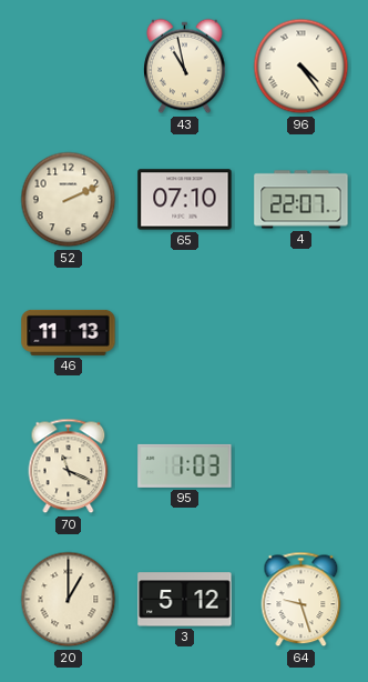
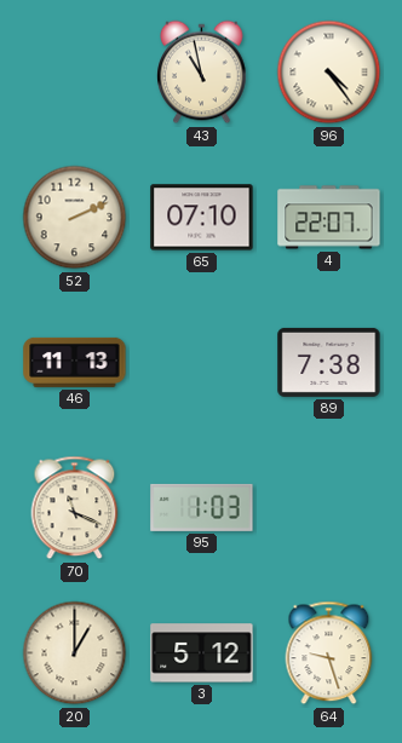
89: none -> 7:38 (329, 362)
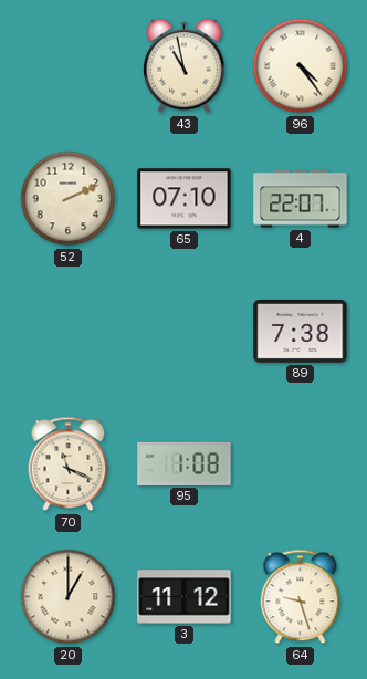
46: 11:13 -> none (75, 362)
95: 1:03 -> 1:08 (185, 463)
3: 5:12 -> 11:12 (185, 597)
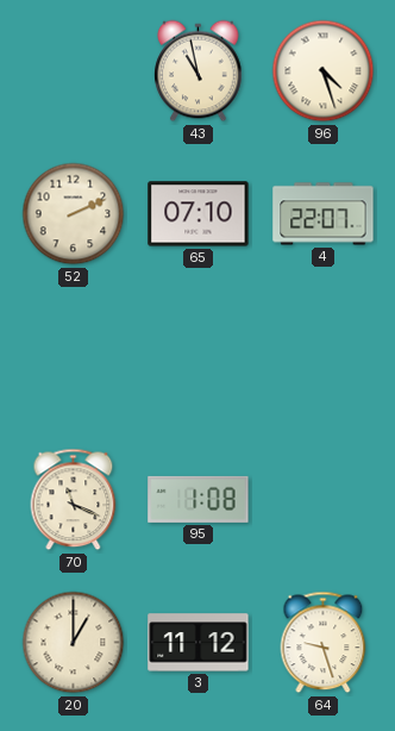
96: 4:24 -> 4:27 (324, 71)
89: 7:38 -> none (301, 331)
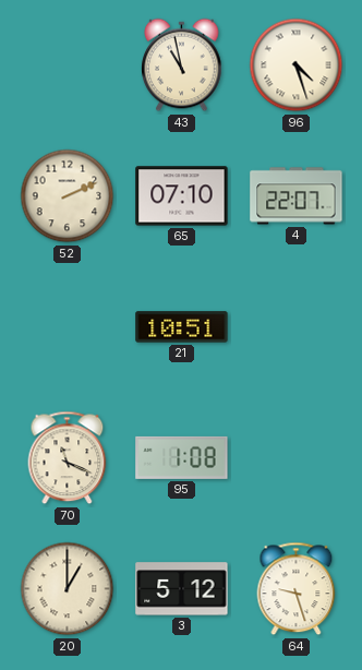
21: none -> 10:51 (182, 327)
3: 11:12 -> 5:12 (182, 589)
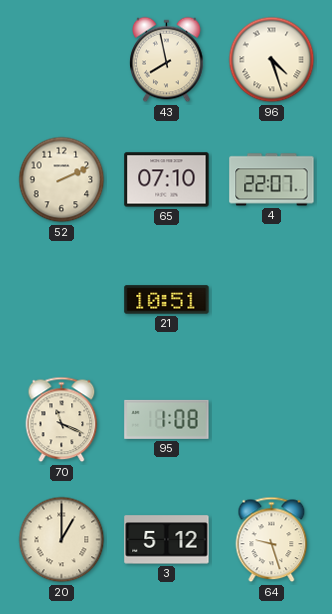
43: 10:58 -> 7:58 (167, 60)
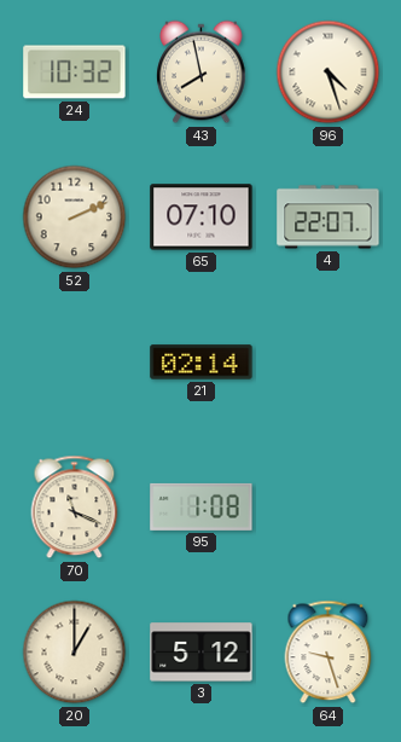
24: none -> 10:32 (75, 73)
21: 10:51 -> 02:14 (202, 363)
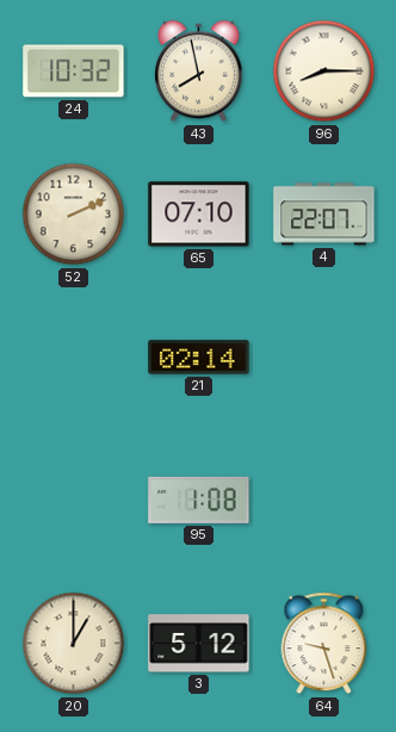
96: 4:27 -> 8:15 (324, 72)
70: 11:19 -> none (75, 508)
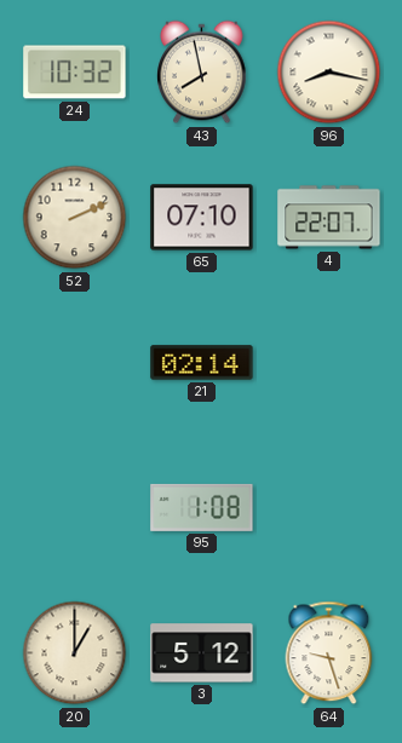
96: 8:15 -> 8:17 (329, 73)
